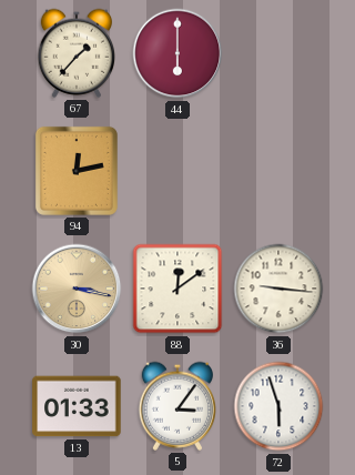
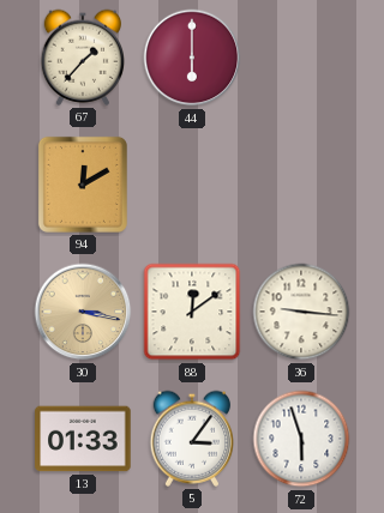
94: 12:13 -> 12:10 (83, 185)
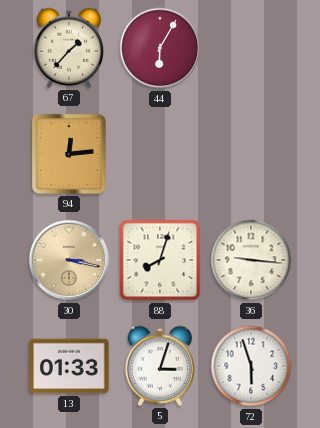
44: 6:00 -> 6:05 (160, 48)
94: 12:10 -> 12:14 (69, 154)
88: 12:09 -> 8:03 (160, 260)
5: 3:06 -> 3:03 (159, 366)
